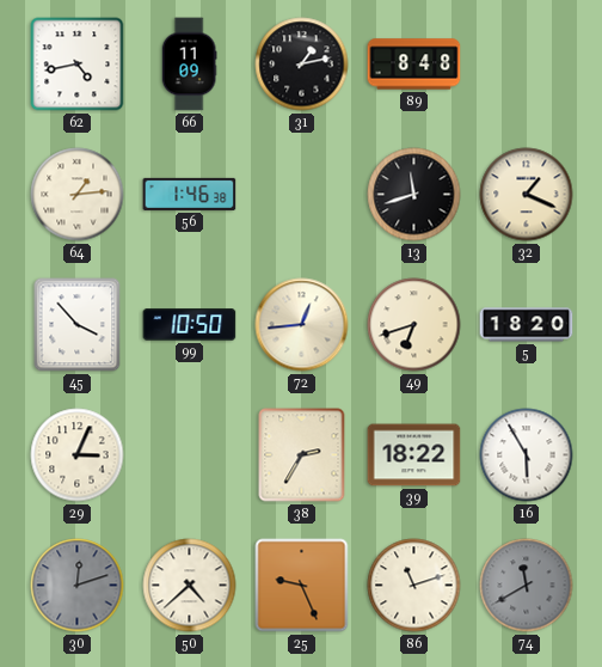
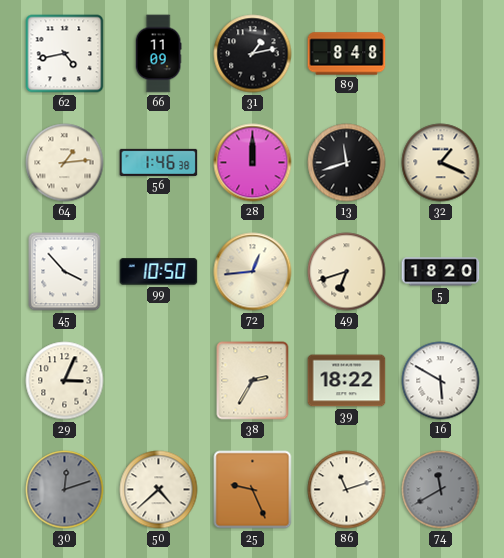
28: none -> 12:00 (253, 163)
16: 5:55 -> 5:50 (441, 381)
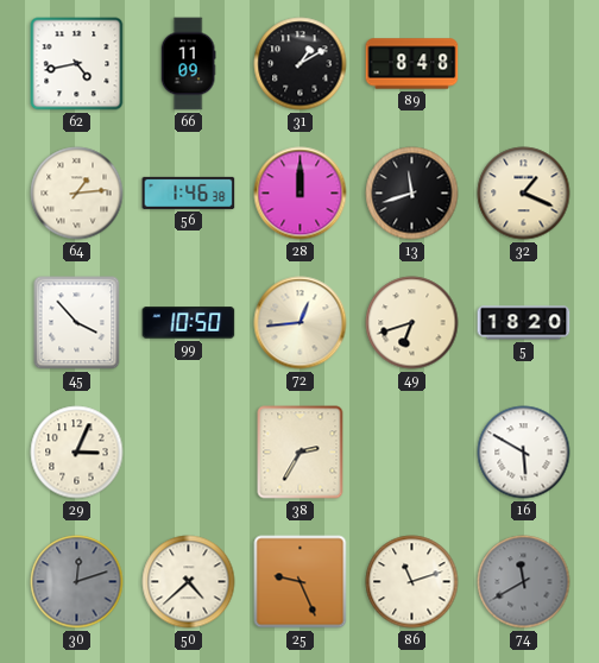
31: 1:13 -> 1:10 (301, 64)
39: 18:22 -> none (347, 381)
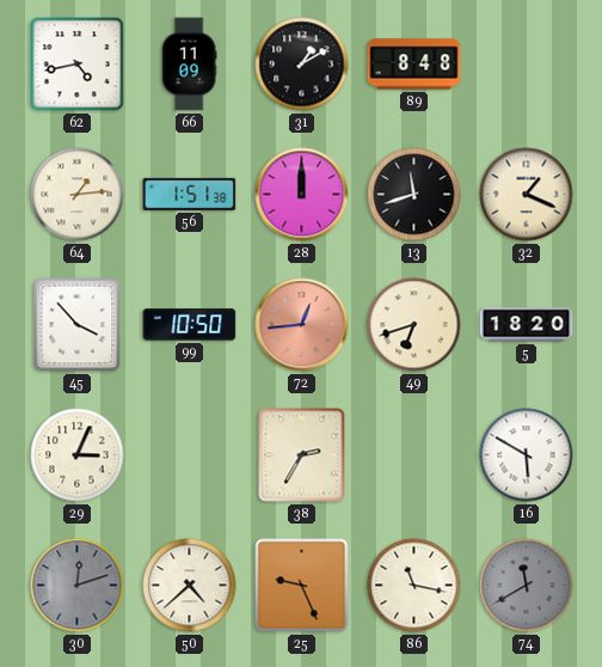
56: 1:46 -> 1:51 (190, 194)
72 dial: cream -> salmon (302, 325)
86: 11:12 -> 11:17 (414, 586)
